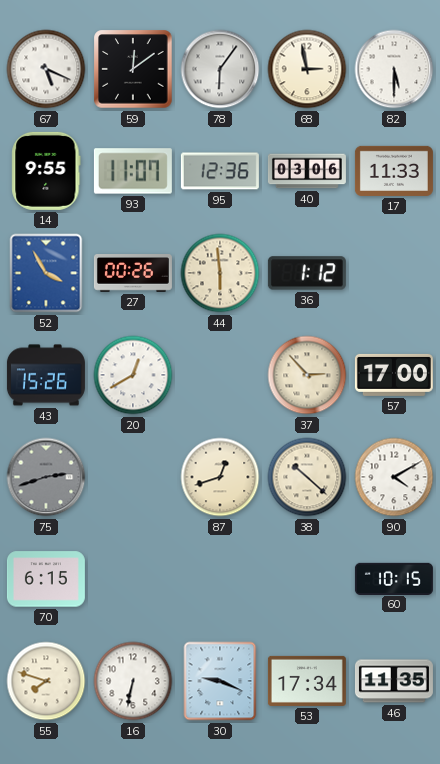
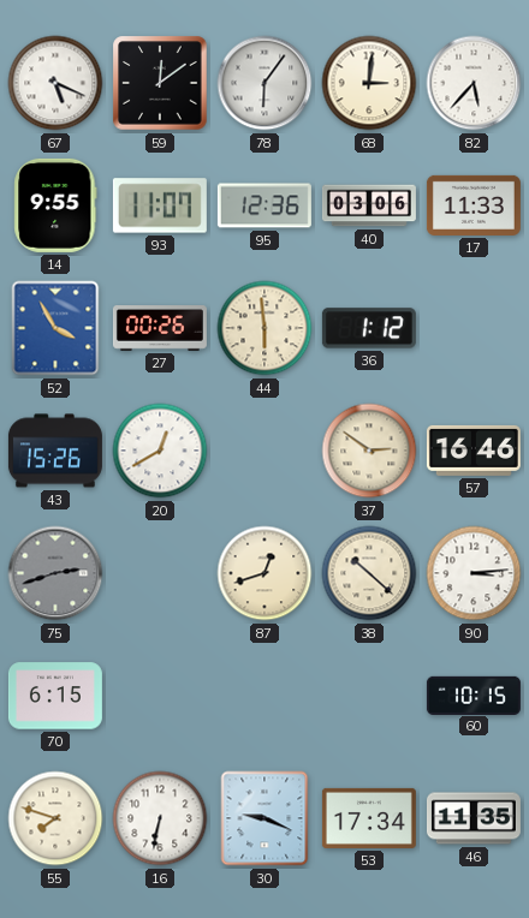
68: 2:58 -> 3:01 (369, 83)
82: 5:30 -> 5:37 (474, 83)
37: 2:53 -> 2:51 (369, 451)
57: 17:00 -> 16:46 (474, 451)
90: 4:10 -> 3:14 (474, 573)
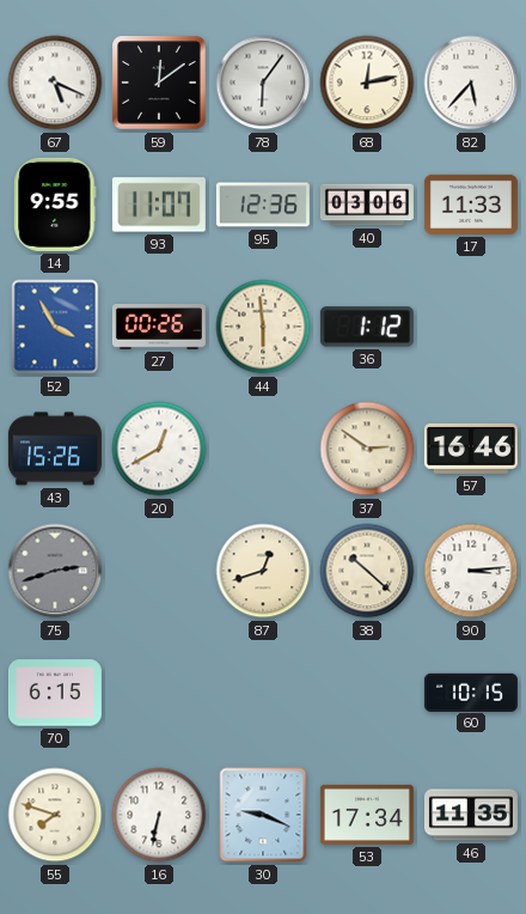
68: 3:01 -> 12:13 (367, 83)
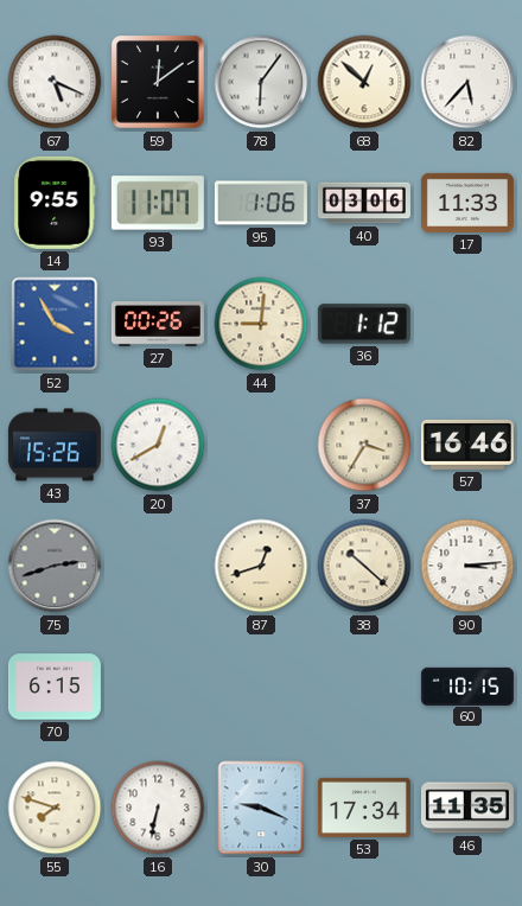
68: 12:13 -> 12:52 (364, 82)
95: 12:36 -> 1:06 (261, 203)
44: 5:59 -> 9:01 (261, 324)
37: 2:51 -> 3:35 (364, 445)
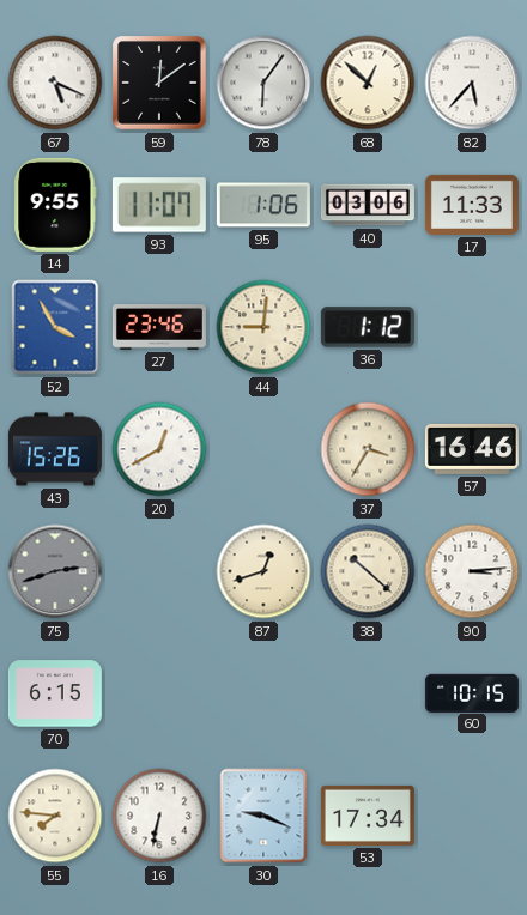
27: 00:26 -> 23:46 (159, 328)
55: 7:48 -> 7:46 (55, 816)
46: 11:35 -> none (467, 808)
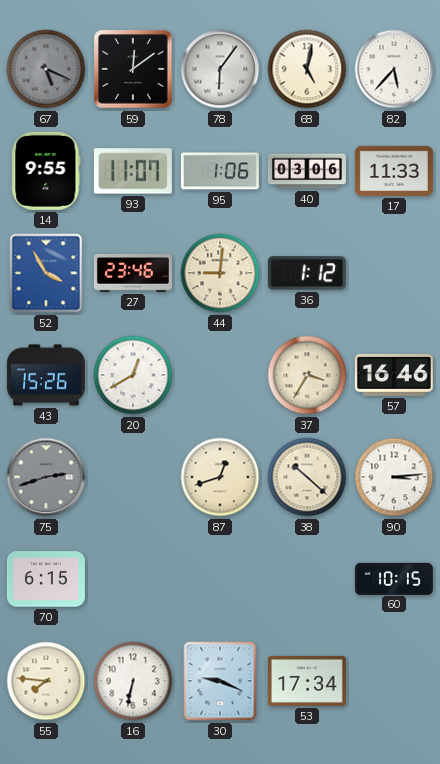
67 dial: white -> grey (46, 69)
68: 12:52 -> 5:02 (307, 69)
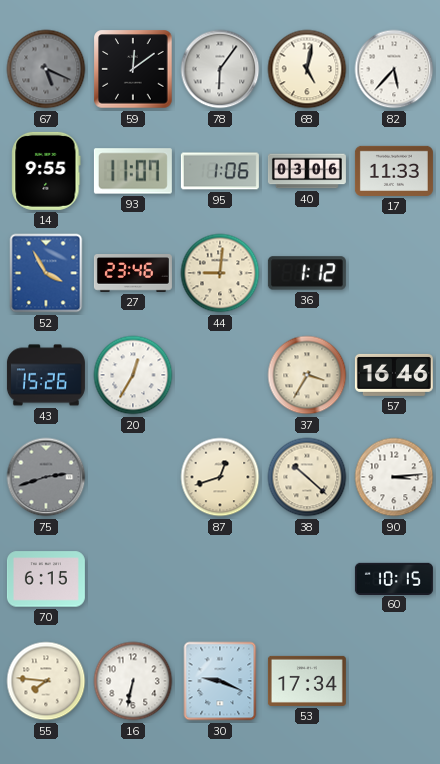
20: 12:40 -> 12:35 (133, 375)
